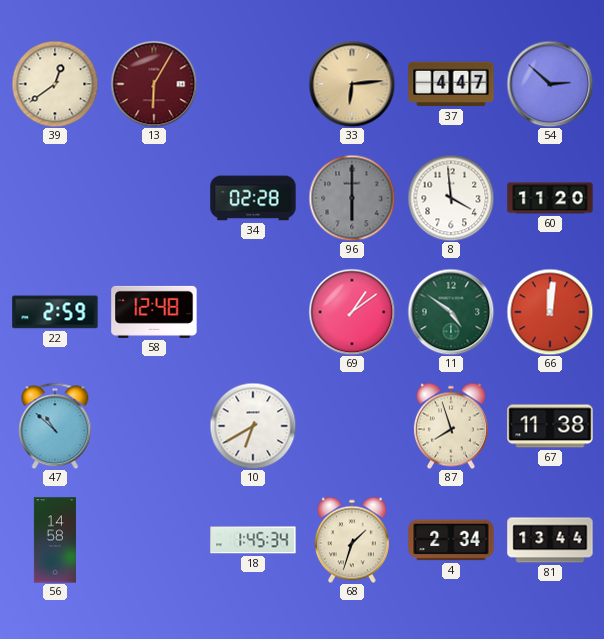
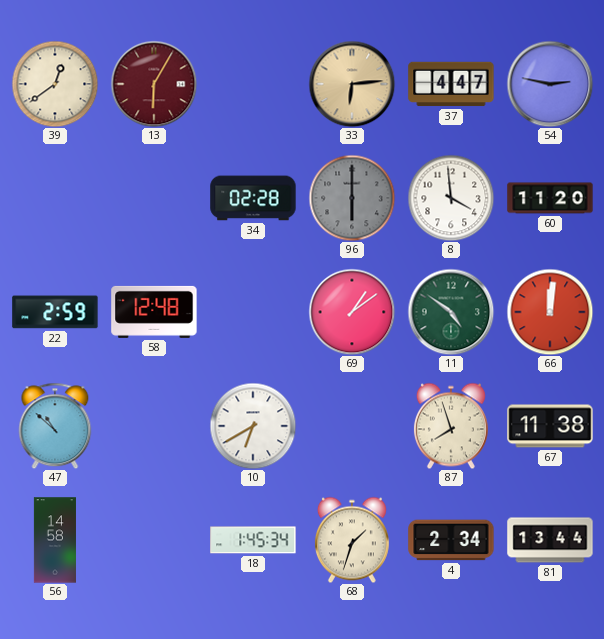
54: 2:52 -> 2:47 (550, 84)
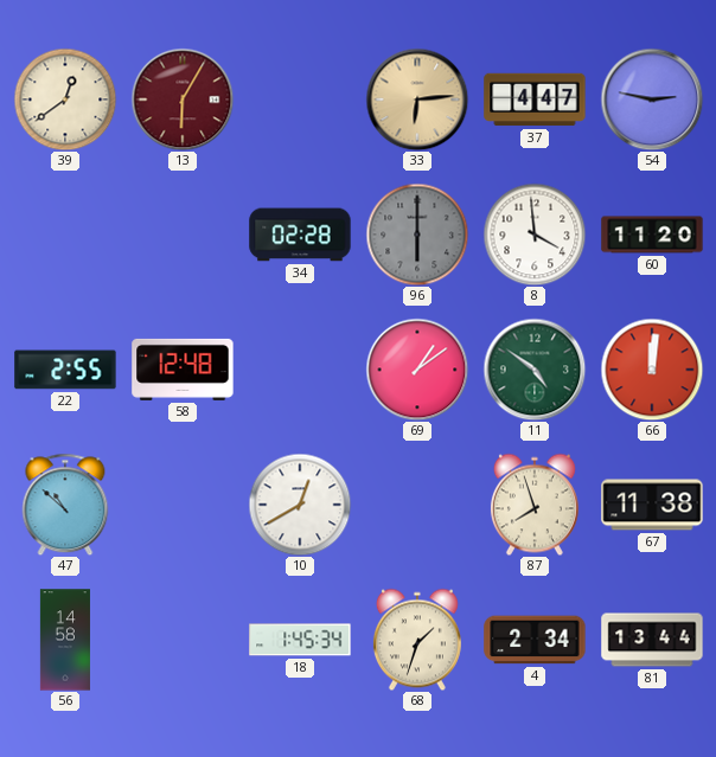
22: 2:59 -> 2:55 (65, 370)
10: 6:40 -> 12:40 (300, 505)
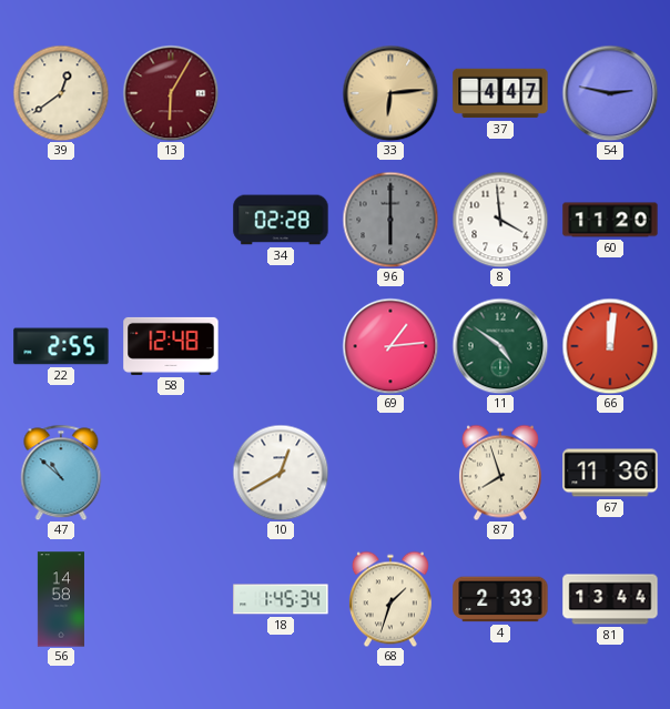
69: 1:09 -> 1:14 (390, 346)
67: 11:38 -> 11:36 (610, 473)
4: 2:34 -> 2:33 (500, 599)
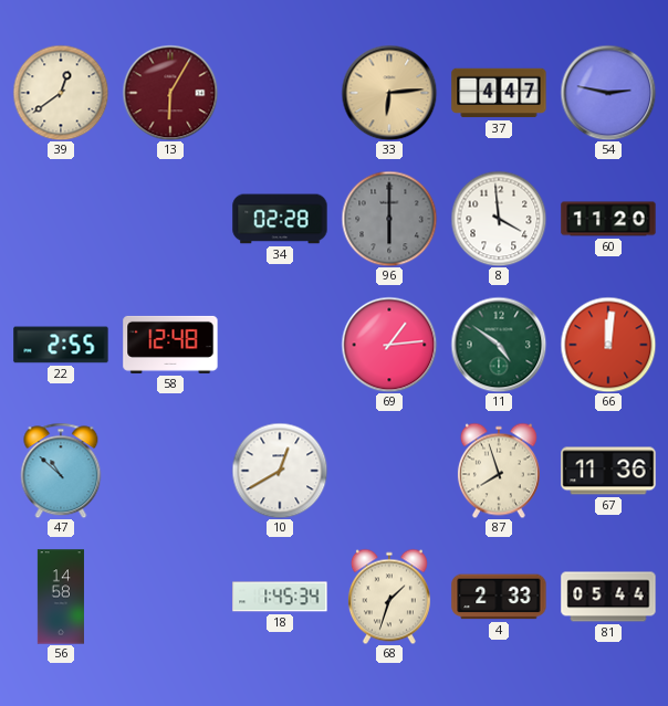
81: 13:44 -> 05:44 (608, 597)
